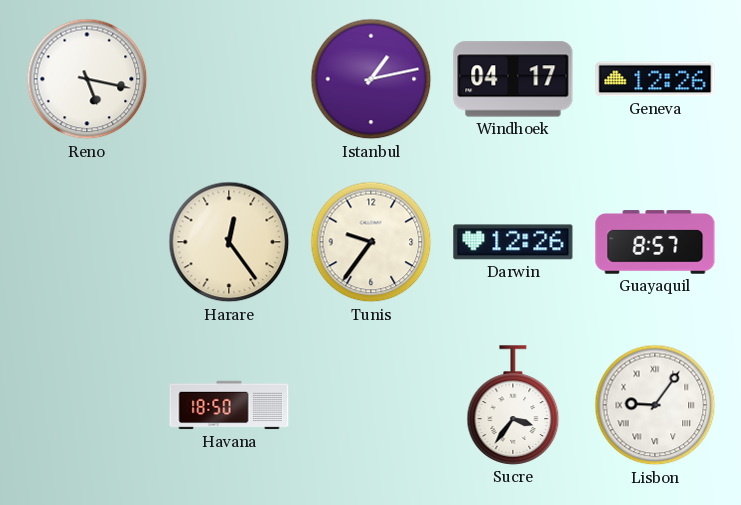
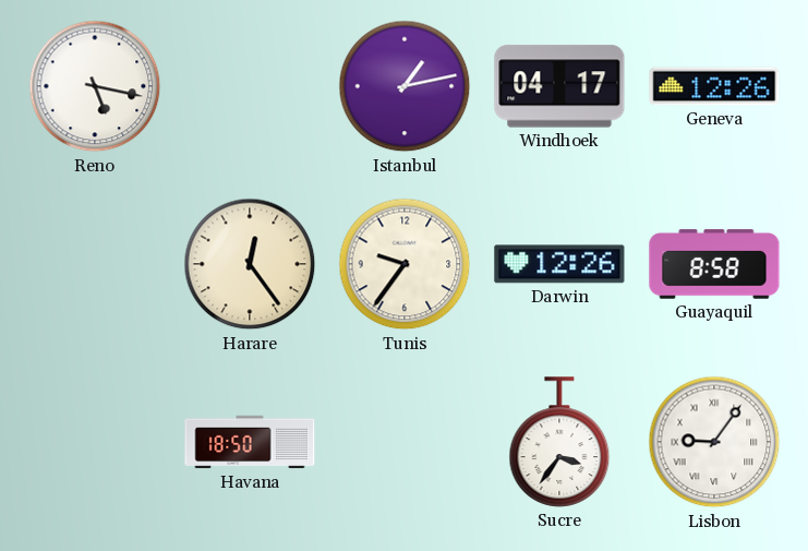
Guayaquil: 8:57 -> 8:58 (714, 264)
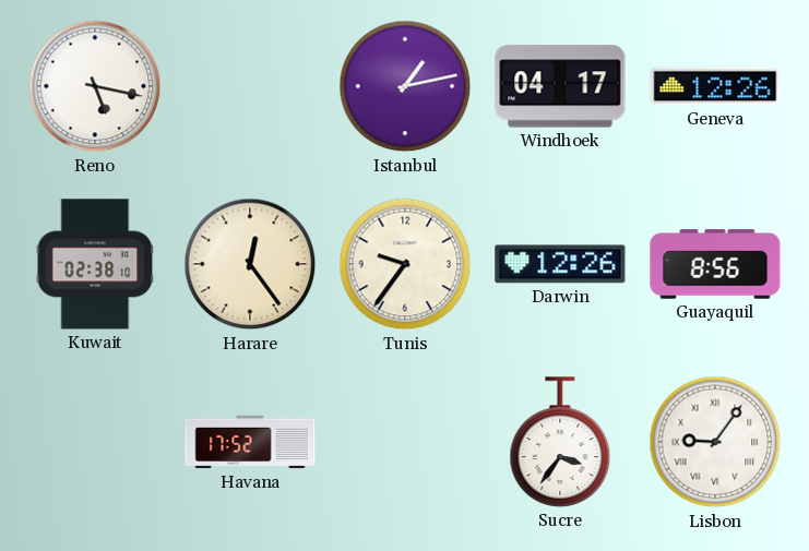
Kuwait: none -> 02:38 (95, 264)
Guayaquil: 8:58 -> 8:56 (715, 264)
Havana: 18:50 -> 17:52 (250, 442)
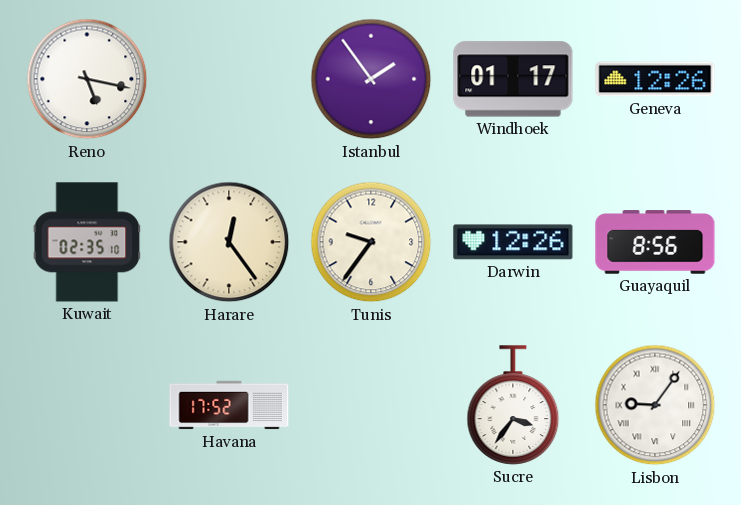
Istanbul: 1:13 -> 1:54 (371, 79)
Windhoek: 04:17 -> 01:17 (513, 79)
Kuwait: 02:38 -> 02:35 (87, 242)
